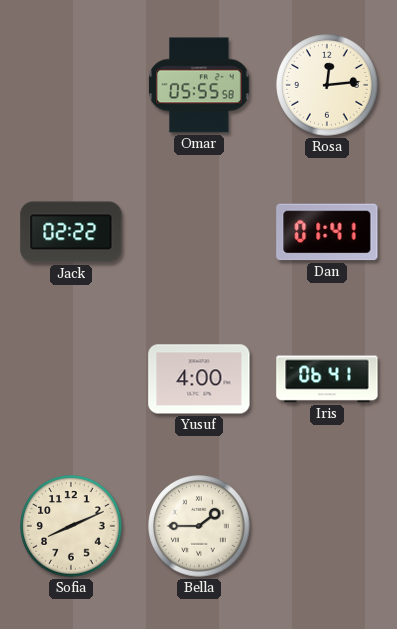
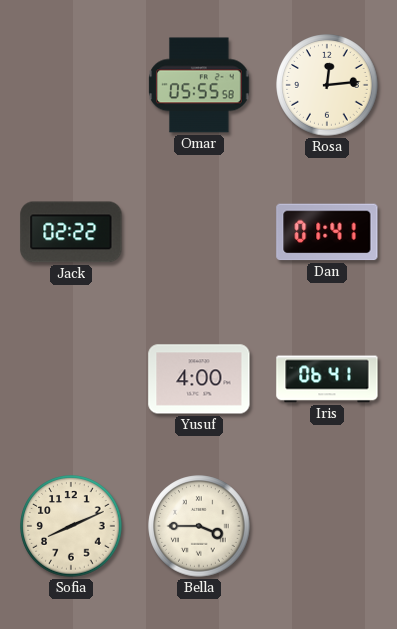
Bella: 1:45 -> 3:45 (199, 526)
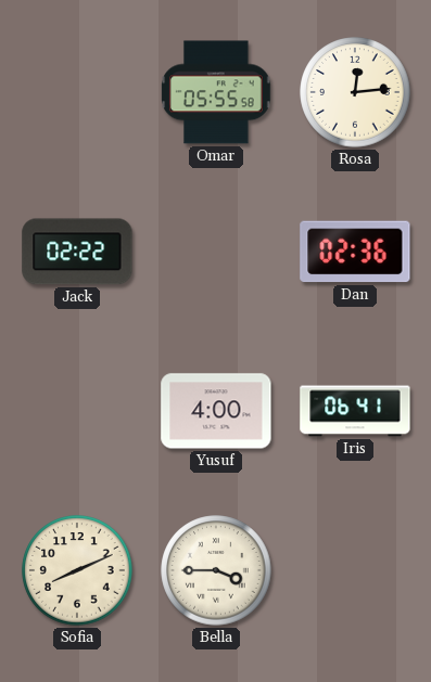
Dan: 01:41 -> 02:36 (355, 252)
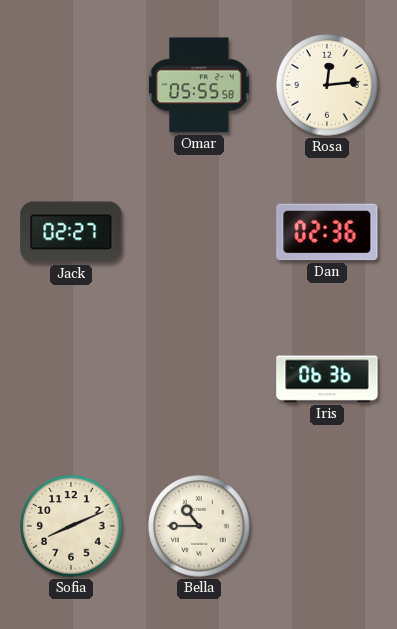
Jack: 02:22 -> 02:27 (71, 232)
Yusuf: 4:00 -> none (216, 411)
Iris: 06:41 -> 06:36 (327, 379)
Bella: 3:45 -> 10:45 (199, 526)
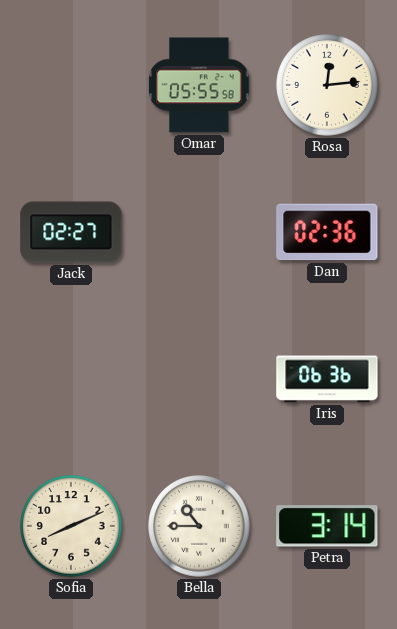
Petra: none -> 3:14 (327, 526)
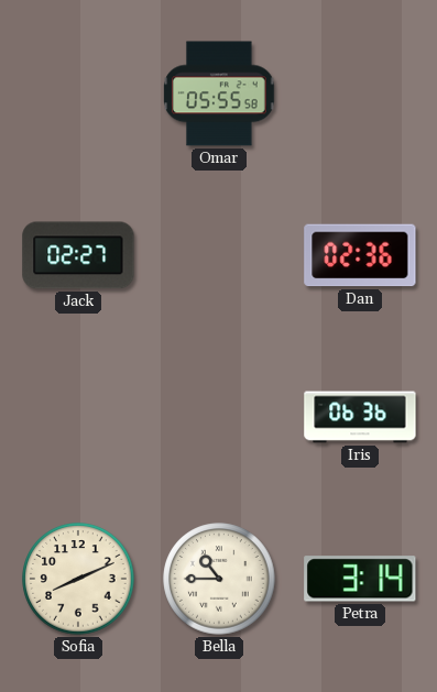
Rosa: 12:14 -> none (327, 85)
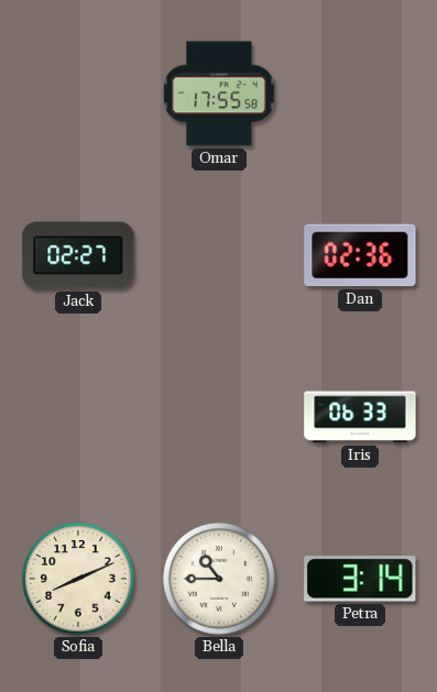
Omar: 05:55 -> 17:55 (219, 94)
Iris: 06:36 -> 06:33 (360, 417)
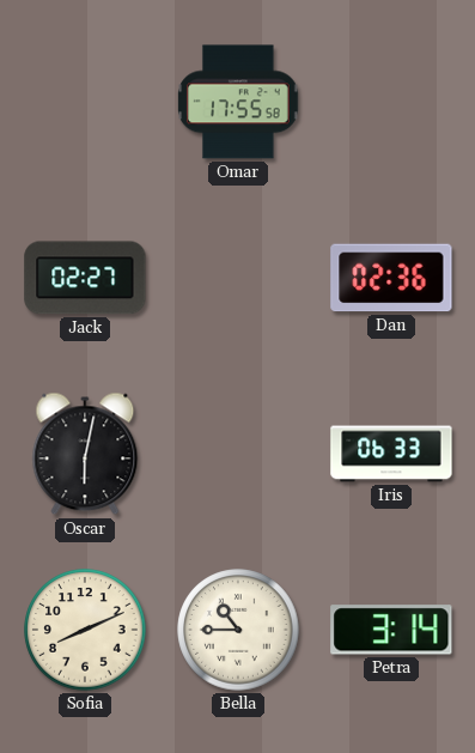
Oscar: none -> 6:02 (85, 454)
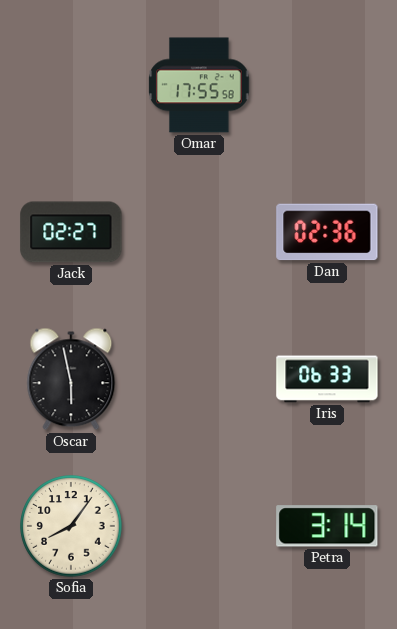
Oscar: 6:02 -> 5:58 (71, 379)
Sofia: 8:11 -> 8:06 (71, 526)
Bella: 10:45 -> none (238, 630)
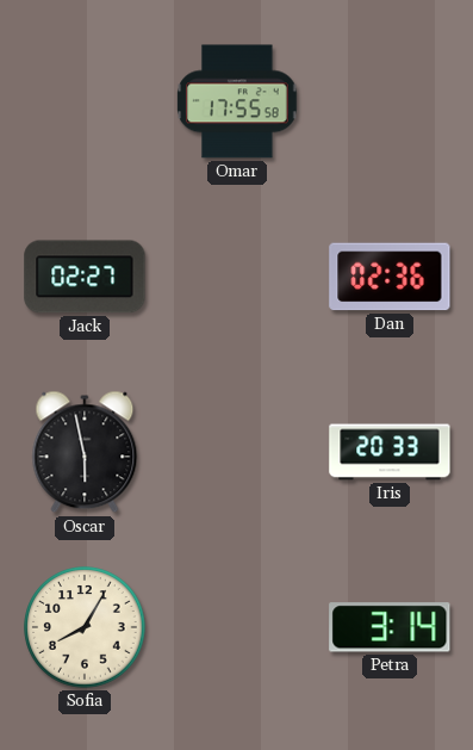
Iris: 06:33 -> 20:33 (390, 452)
Sofia: 8:06 -> 8:05 (85, 627)
